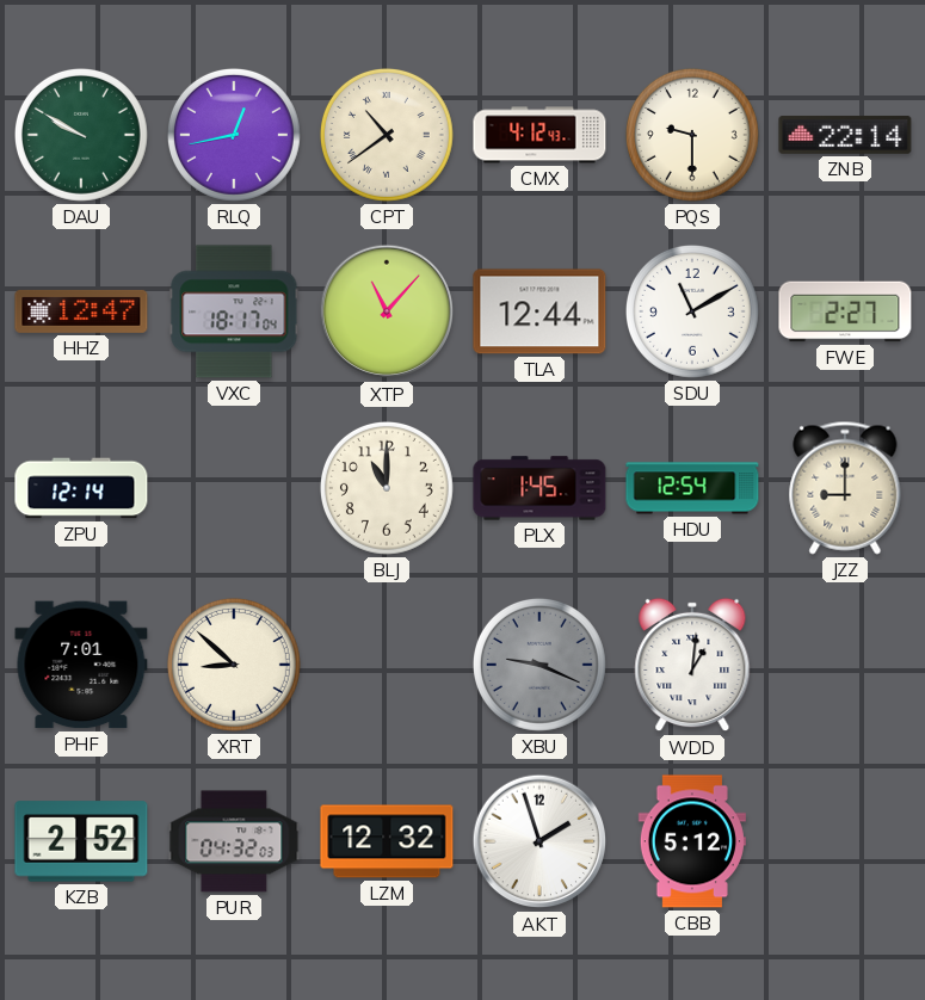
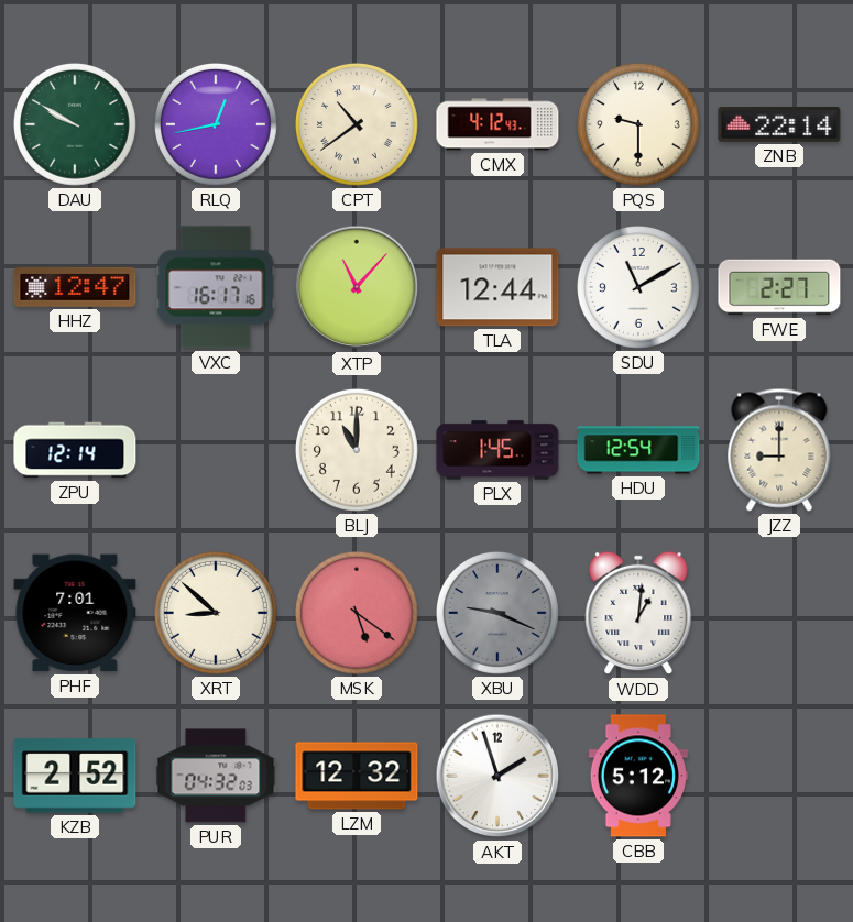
VXC: 18:17 -> 16:17 (216, 287)
MSK: none -> 5:21 (357, 613)
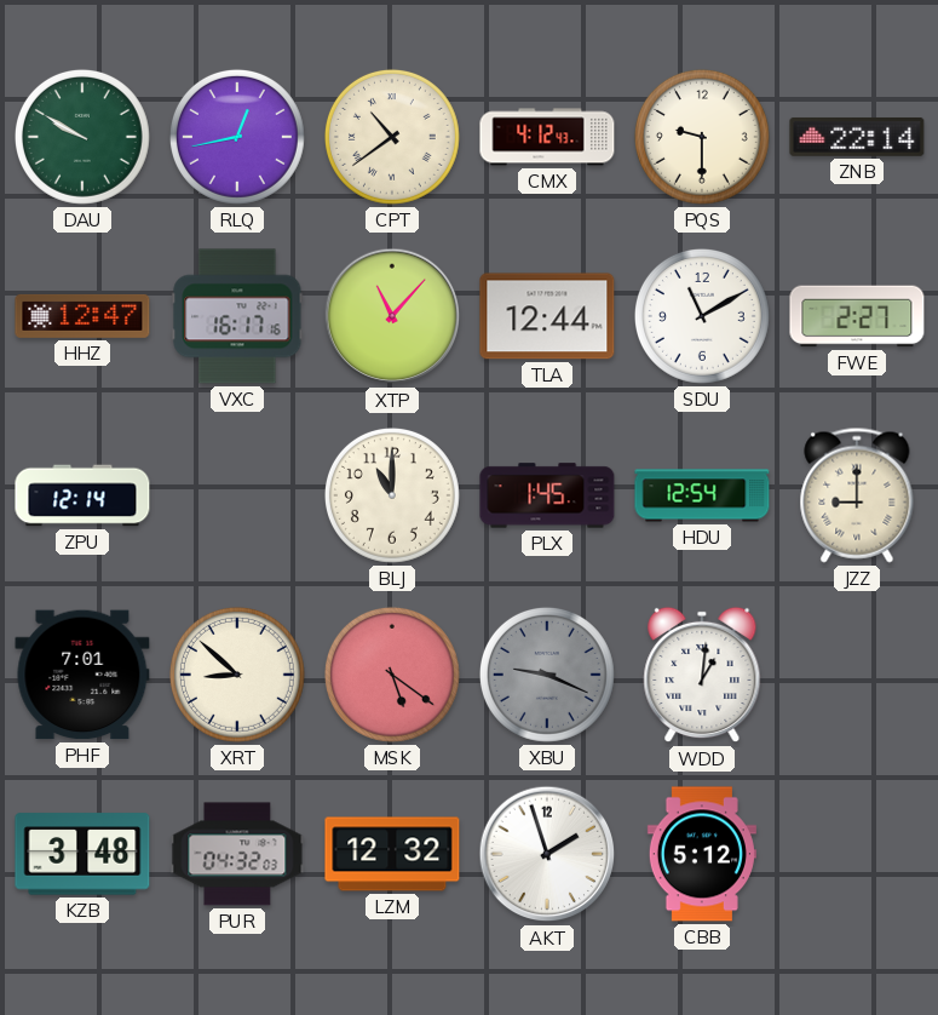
KZB: 2:52 -> 3:48 (82, 854)
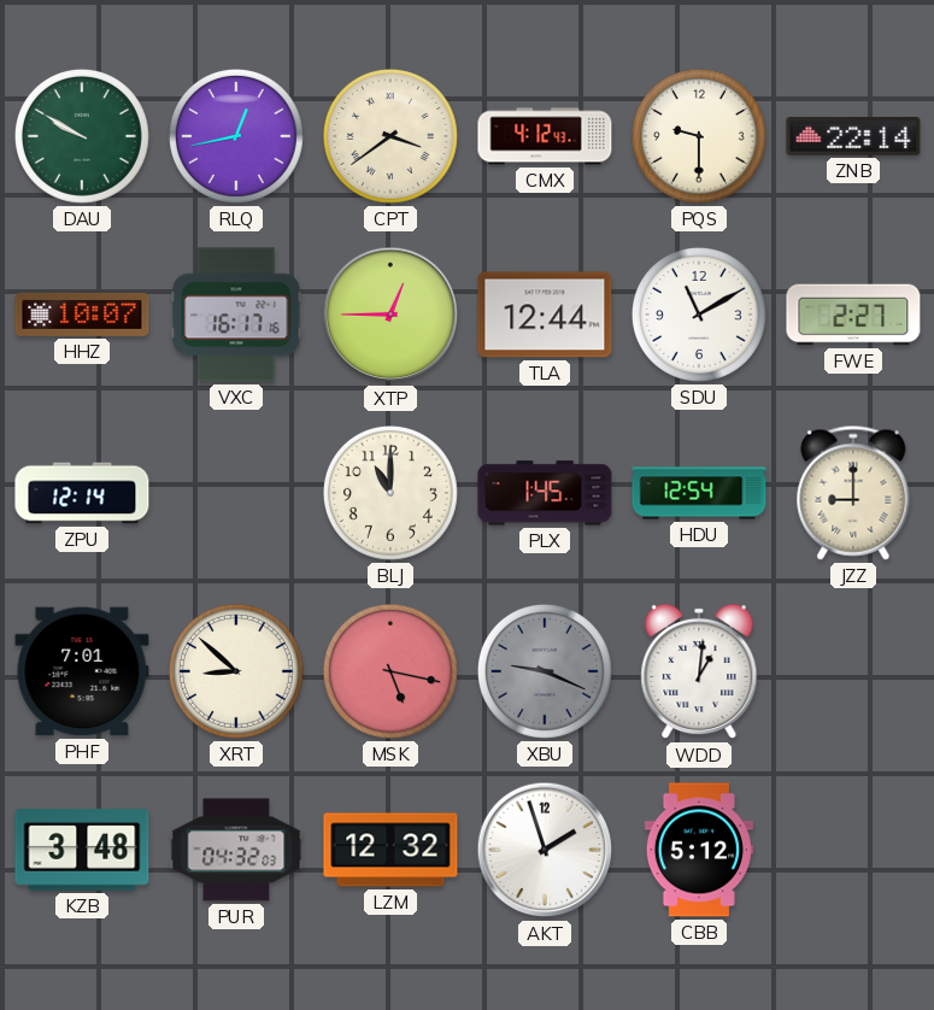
CPT: 10:39 -> 3:39 (390, 136)
HHZ: 12:47 -> 10:07 (82, 315)
XTP: 11:07 -> 12:45 (390, 315)
MSK: 5:21 -> 5:17 (390, 671)
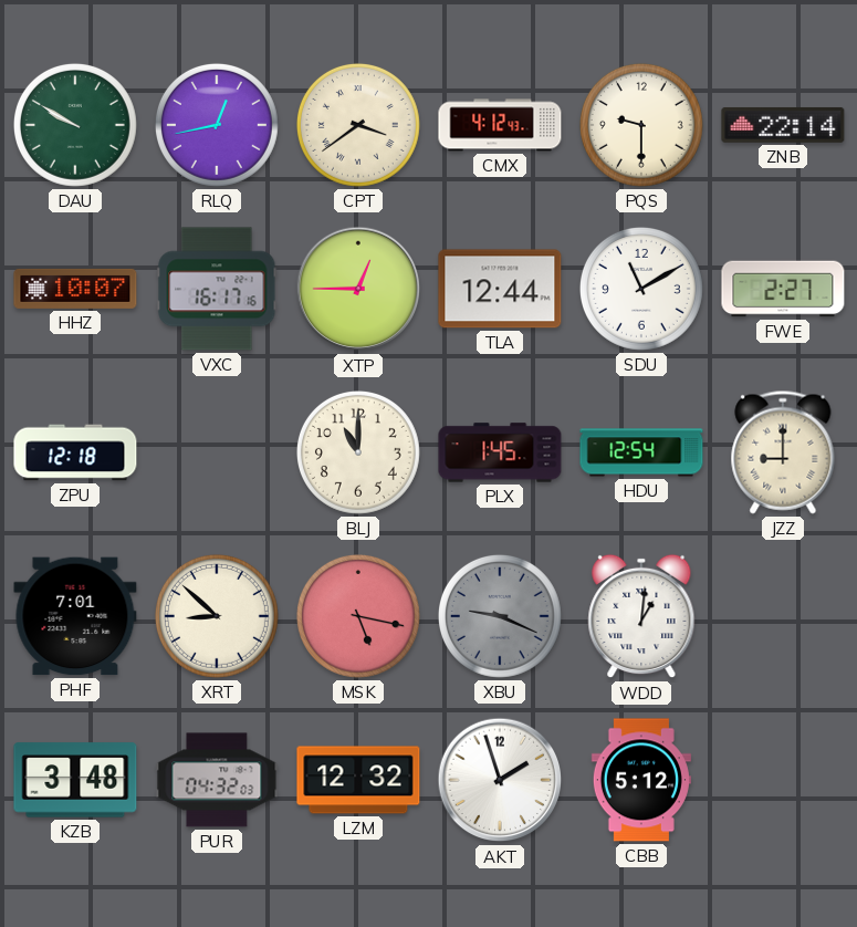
ZPU: 12:14 -> 12:18 (75, 452)
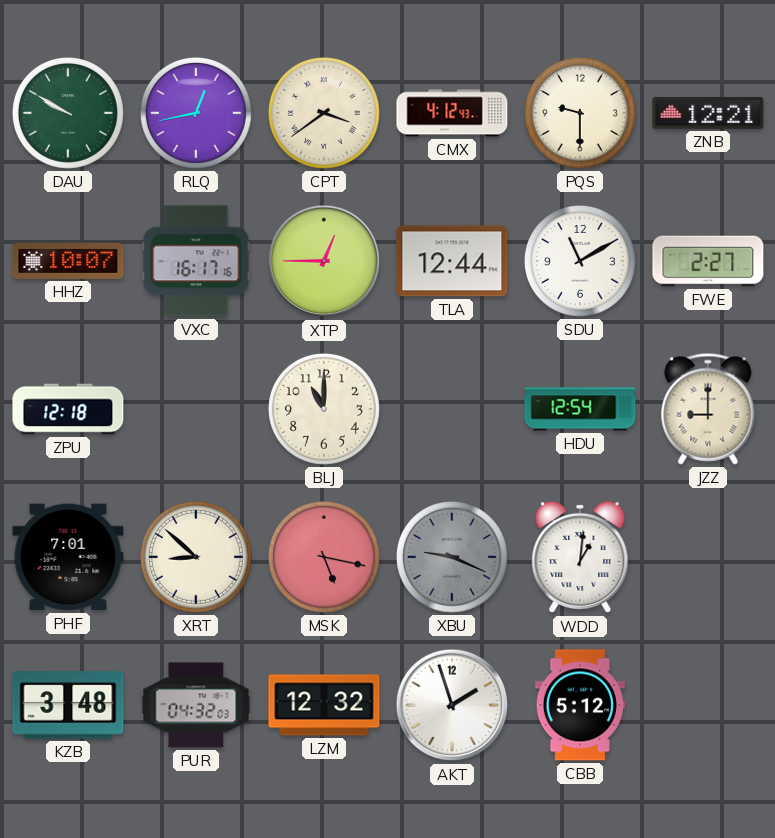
ZNB: 22:14 -> 12:21 (708, 113)
PLX: 1:45 -> none (500, 452)
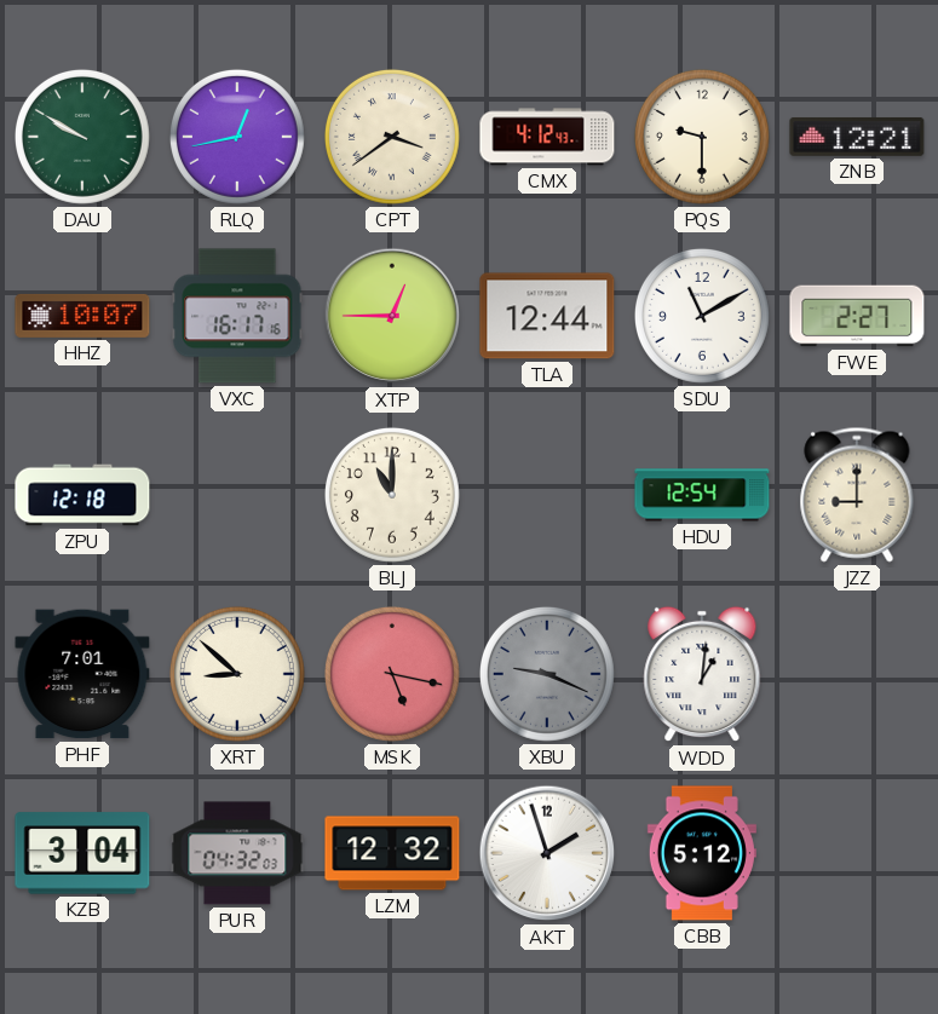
KZB: 3:48 -> 3:04 (82, 853)
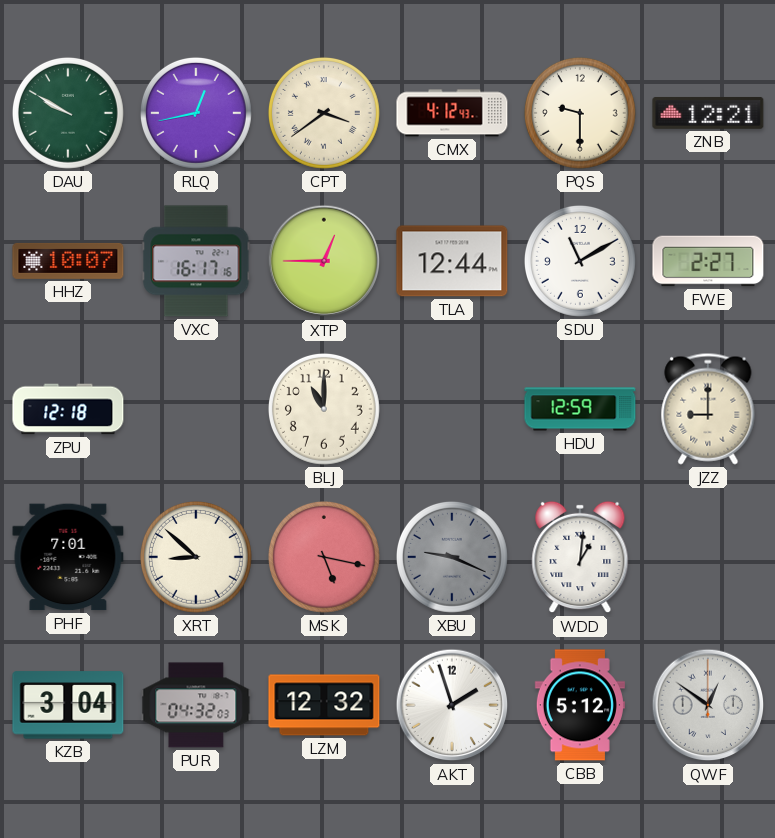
HDU: 12:54 -> 12:59 (580, 409)
QWF: none -> 12:51 (708, 705)
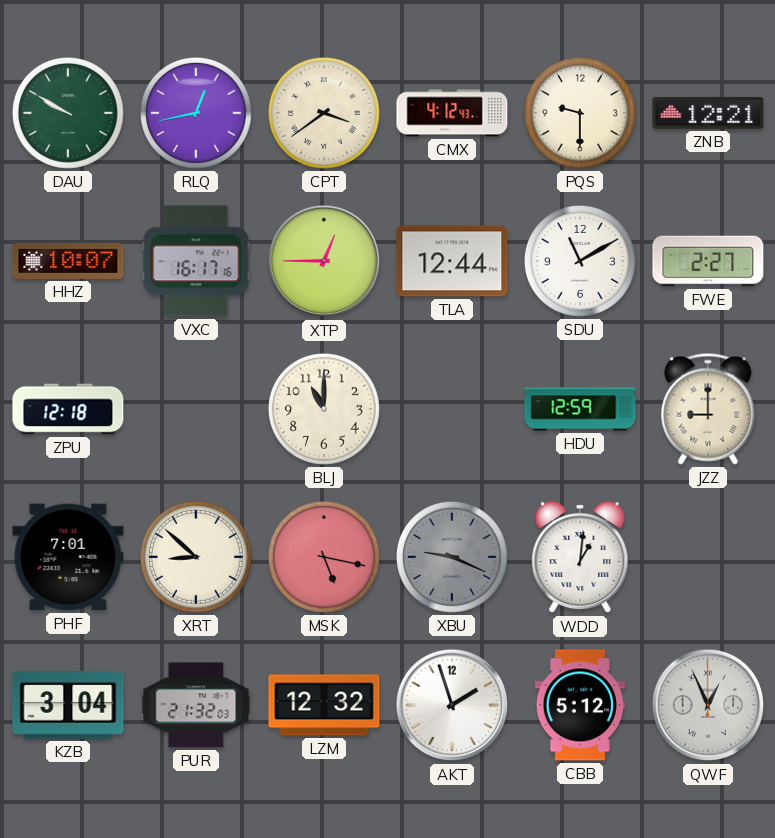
PUR: 04:32 -> 21:32 (196, 705)
QWF: 12:51 -> 12:56 (708, 705)
